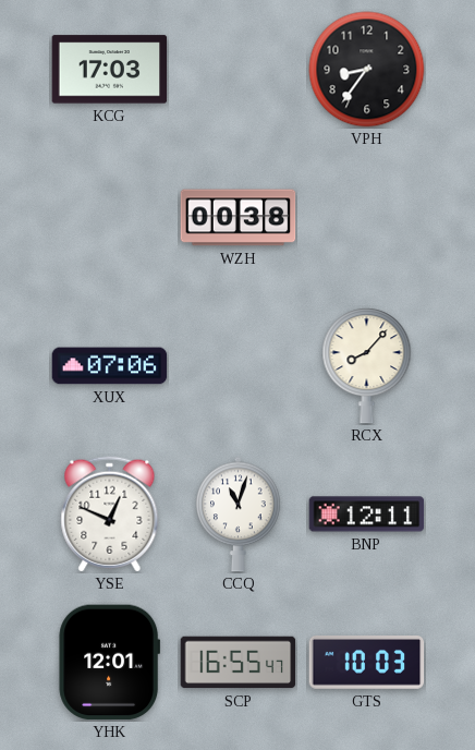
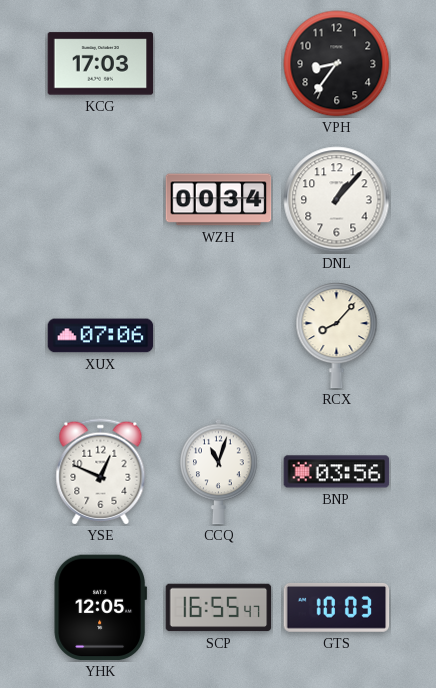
WZH: 00:38 -> 00:34 (219, 200)
DNL: none -> 1:07 (337, 200)
BNP: 12:11 -> 03:56 (337, 472)
YHK: 12:01 -> 12:05 (101, 608)
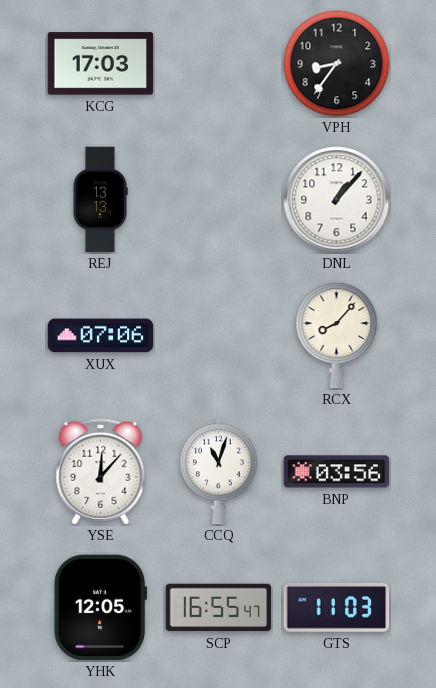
REJ: none -> 13:13 (100, 200)
WZH: 00:34 -> none (219, 200)
YSE: 12:49 -> 12:07 (101, 472)
GTS: 10:03 -> 11:03 (337, 608)
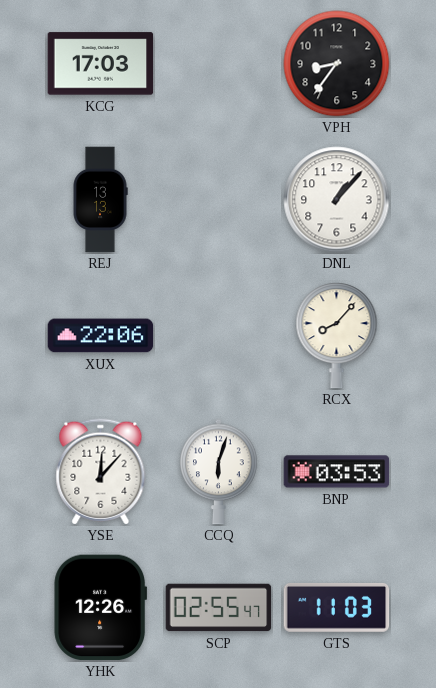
XUX: 07:06 -> 22:06 (101, 336)
CCQ: 11:03 -> 6:03 (219, 472)
BNP: 03:56 -> 03:53 (337, 472)
YHK: 12:05 -> 12:26 (101, 608)
SCP: 16:55 -> 02:55 (219, 608)
